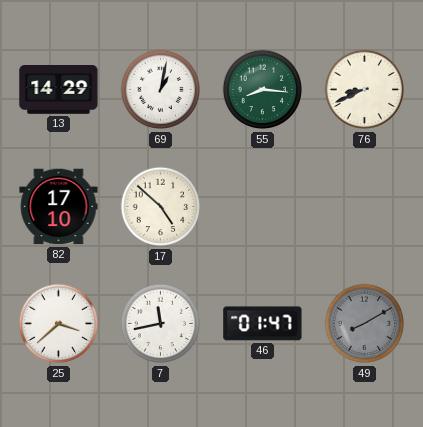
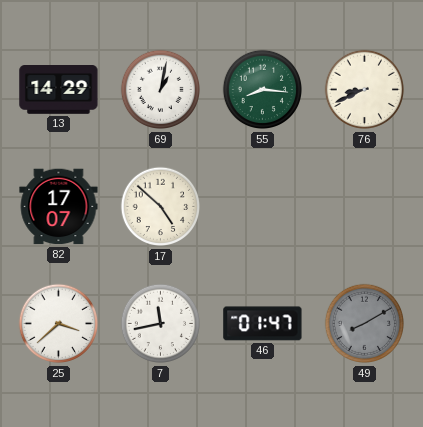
82: 17:10 -> 17:07 (59, 207)
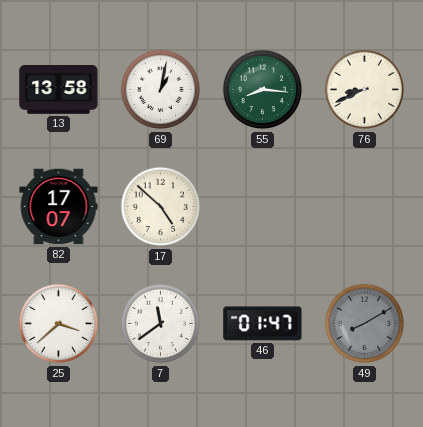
13: 14:29 -> 13:58 (59, 90)
7: 11:43 -> 11:39 (161, 324)
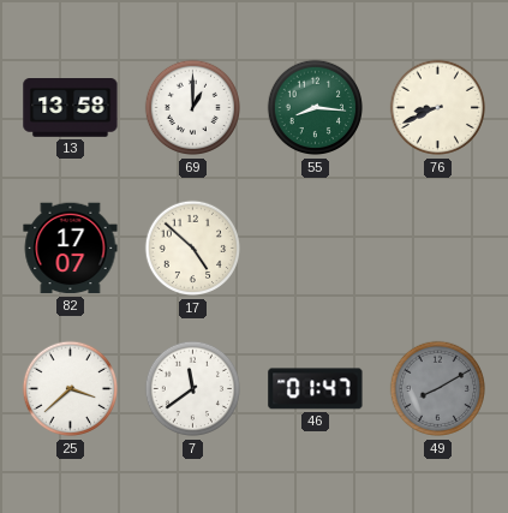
69: 1:02 -> 1:00 (193, 108)
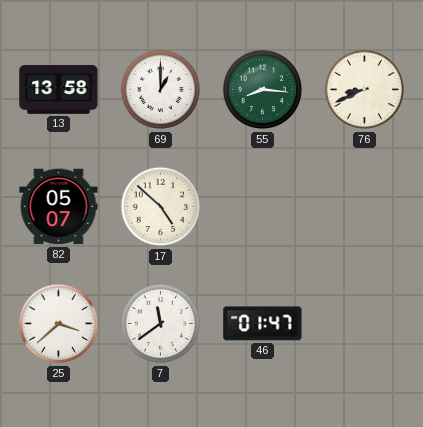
82: 17:07 -> 05:07 (59, 207)
49: 8:10 -> none (438, 389)
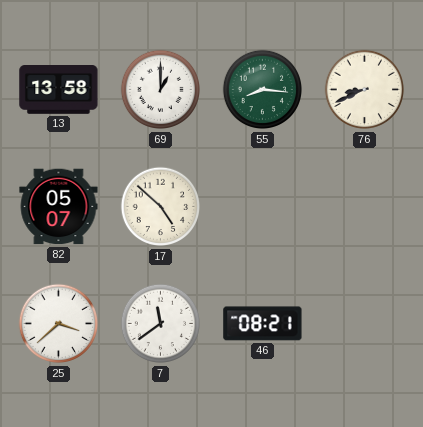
46: 01:47 -> 08:21 (263, 324)
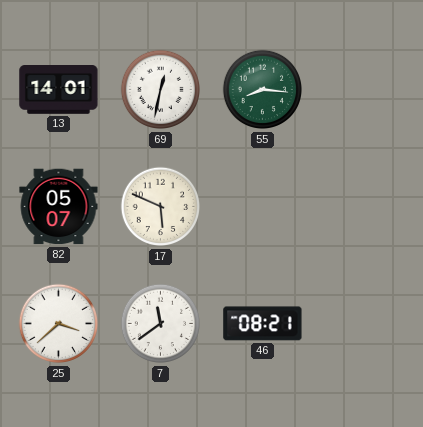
13: 13:58 -> 14:01 (59, 90)
69: 1:00 -> 12:32 (161, 90)
76: 8:41 -> none (365, 90)
17: 4:52 -> 5:49 (161, 207)
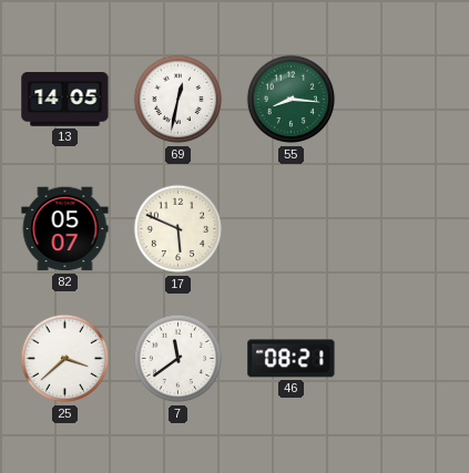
13: 14:01 -> 14:05 (65, 100)
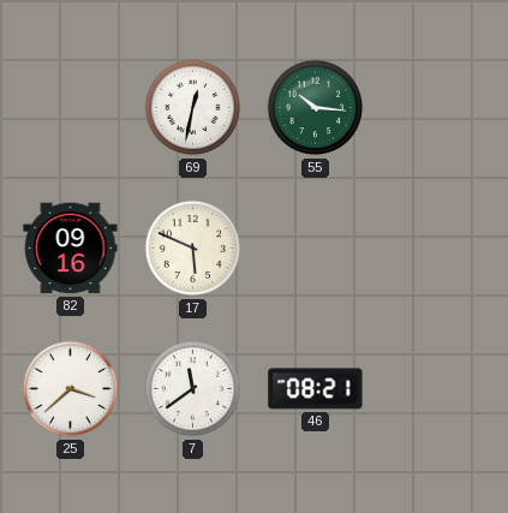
13: 14:05 -> none (65, 100)
55: 8:16 -> 10:16 (316, 108)
82: 05:07 -> 09:16 (71, 249)
